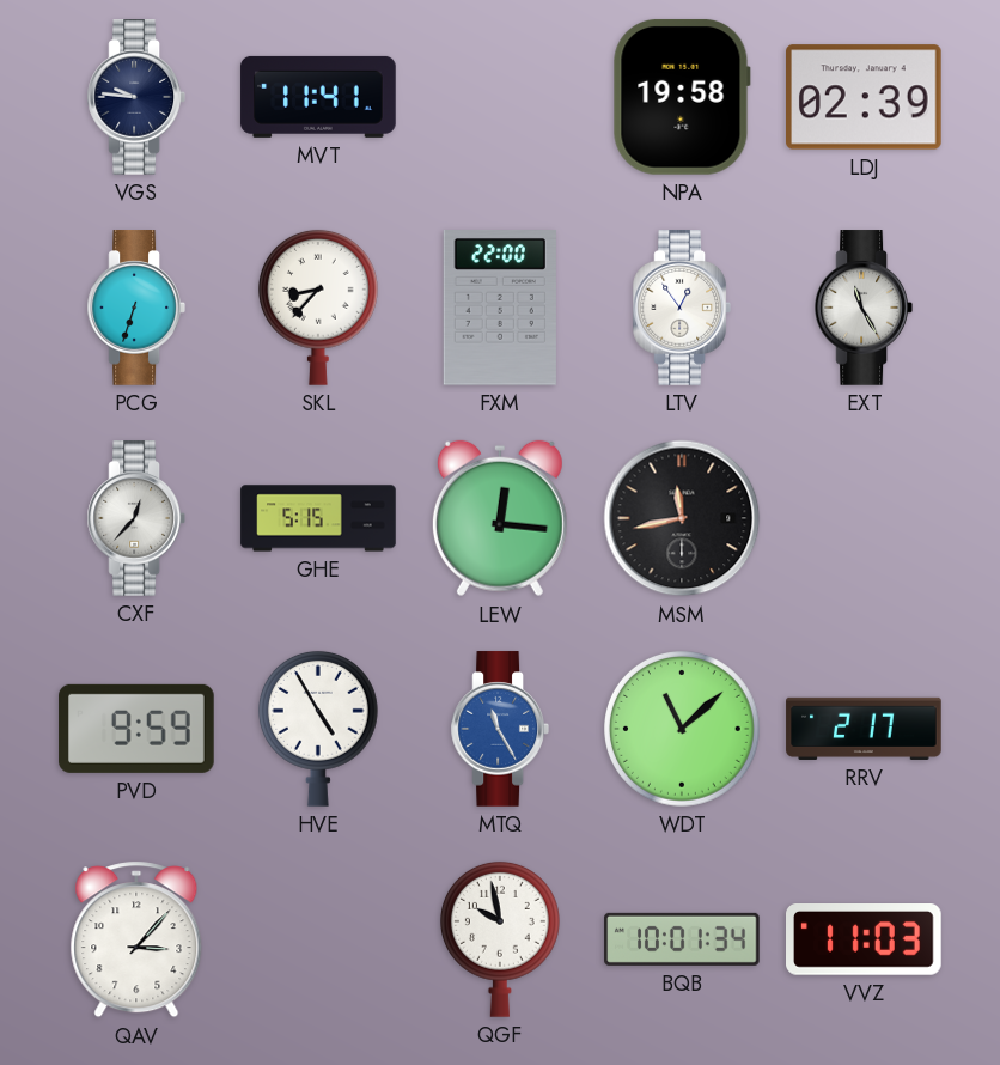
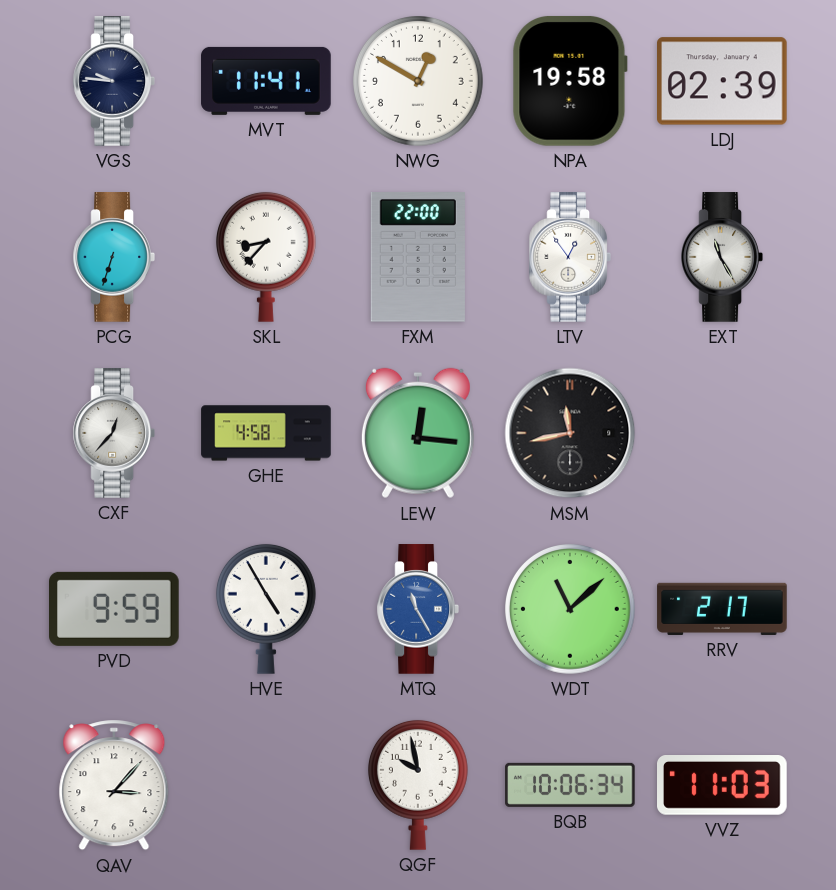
NWG: none -> 12:50 (419, 82)
GHE: 5:15 -> 4:58 (266, 433)
BQB: 10:01 -> 10:06 (570, 785)
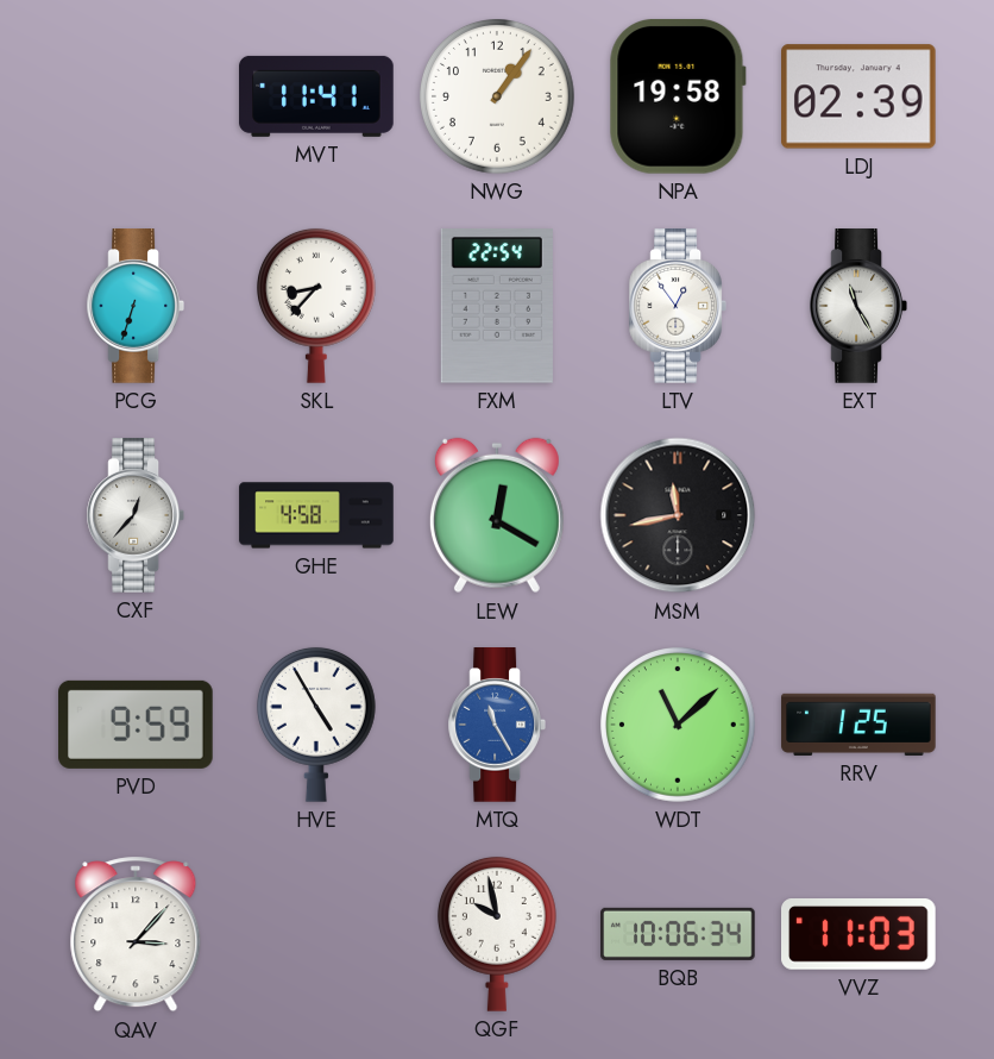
VGS: 9:46 -> none (113, 81)
NWG: 12:50 -> 1:06 (498, 98)
FXM: 22:00 -> 22:54 (497, 307)
LEW: 12:16 -> 12:20 (497, 515)
RRV: 2:17 -> 1:25 (858, 725)
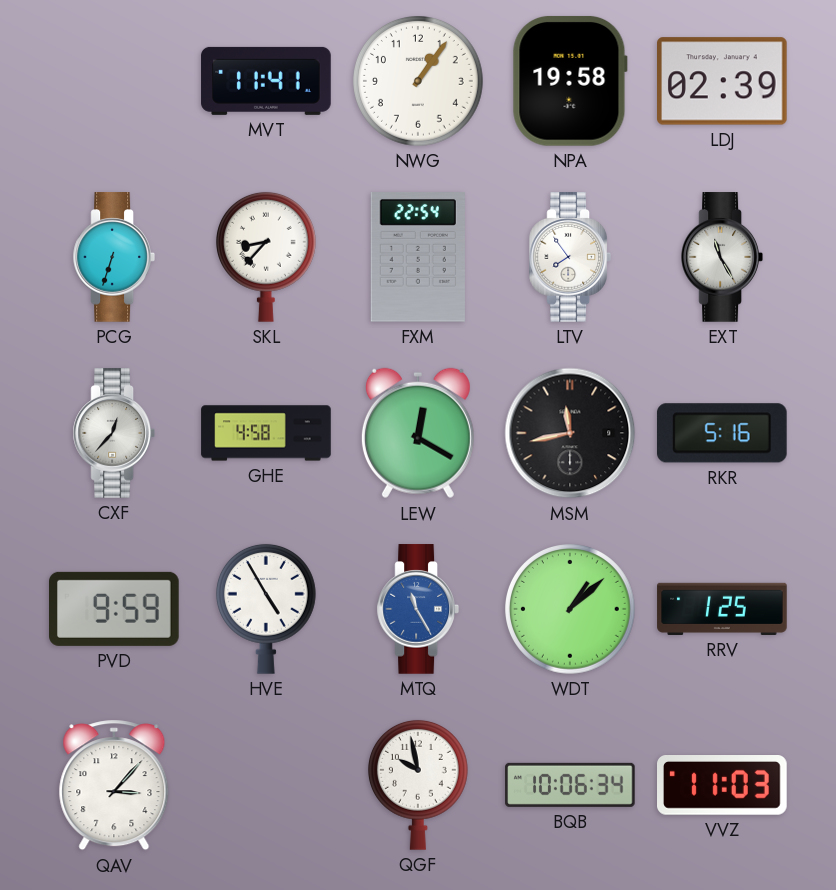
LTV: 12:54 -> 7:54 (569, 257)
RKR: none -> 5:16 (722, 433)
WDT: 11:08 -> 1:08 (571, 610)
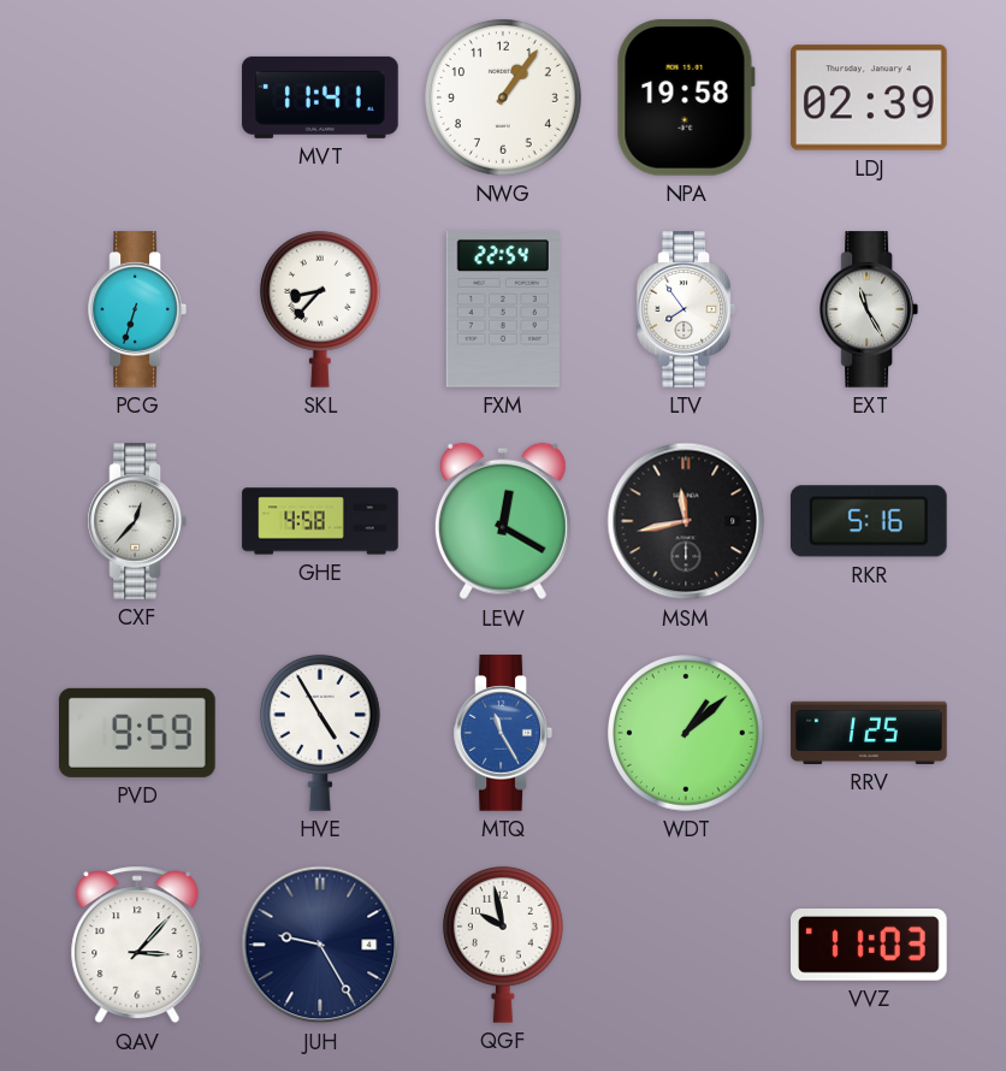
JUH: none -> 9:25 (320, 945)
BQB: 10:06 -> none (570, 785)
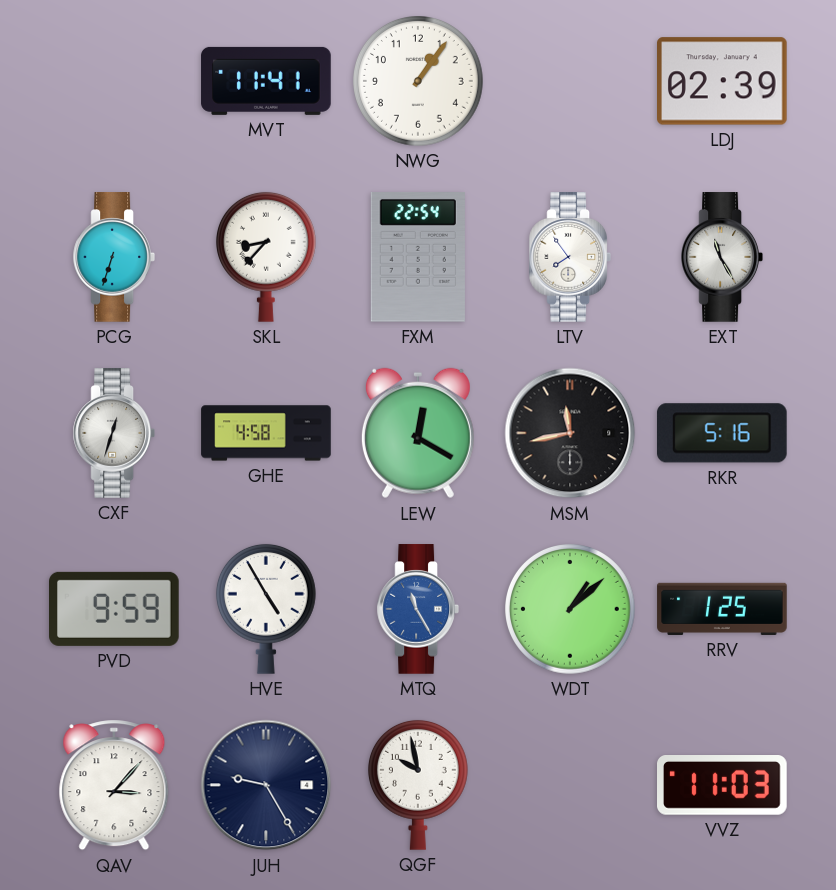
NPA: 19:58 -> none (686, 97)
CXF: 12:37 -> 12:33 (113, 433)
